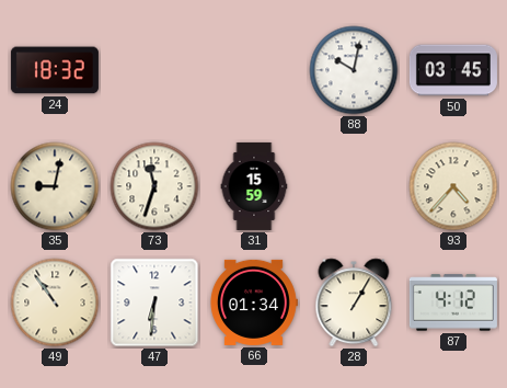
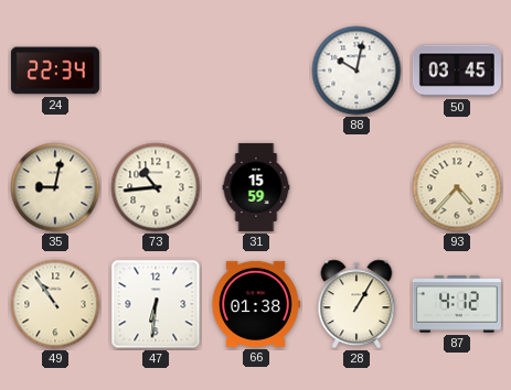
24: 18:32 -> 22:34 (55, 71)
73: 11:33 -> 10:44 (156, 187)
66: 01:34 -> 01:38 (255, 304)
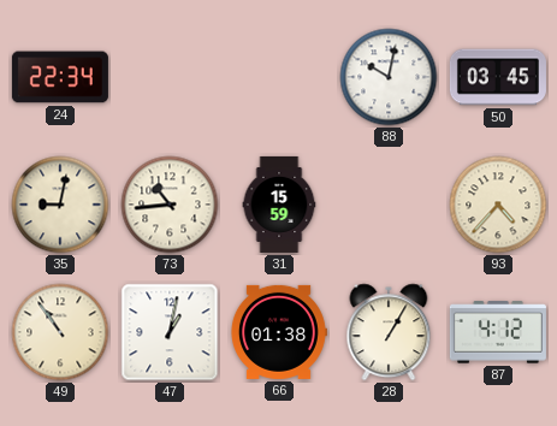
47: 6:31 -> 1:02 (170, 332)
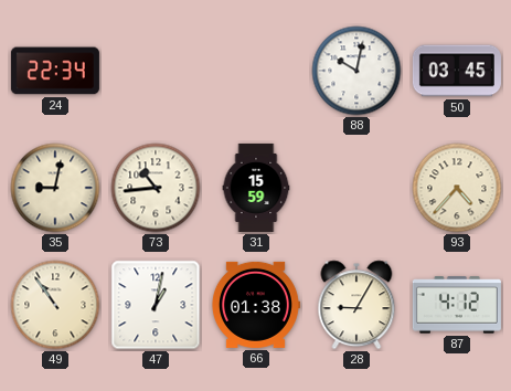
28: 1:05 -> 9:05 (356, 305)
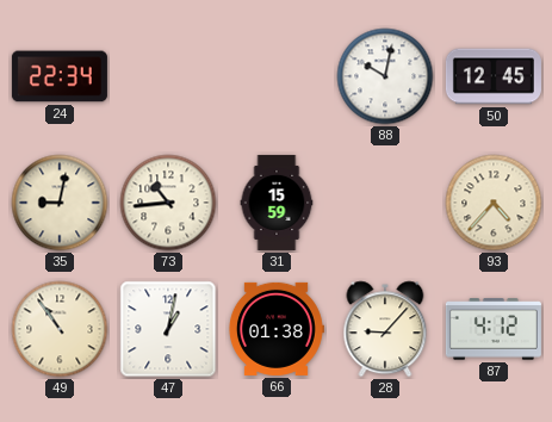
50: 03:45 -> 12:45 (494, 76)
28: 9:05 -> 9:07 (385, 329)
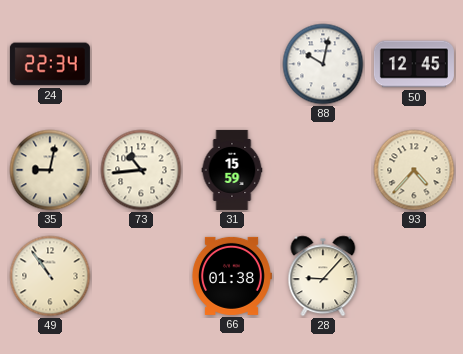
47: 1:02 -> none (168, 329)
87: 4:12 -> none (494, 329)
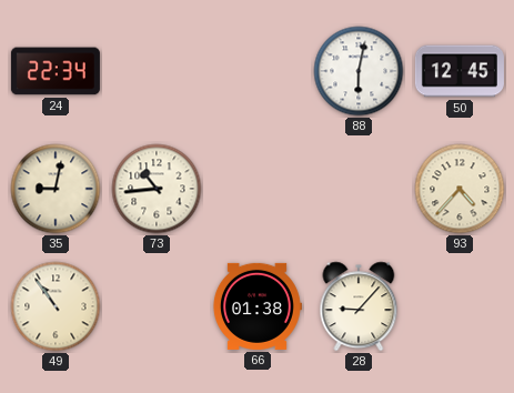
88: 10:02 -> 6:02 (359, 71)
31: 15:59 -> none (232, 170)
